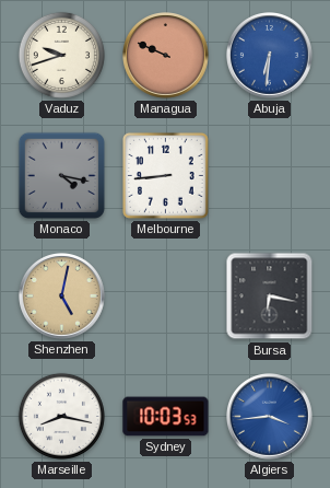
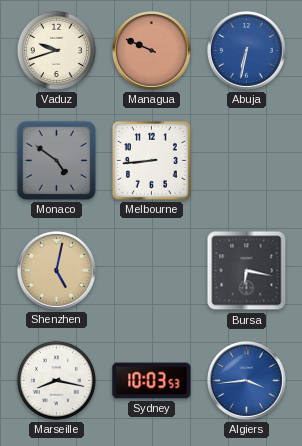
Abuja: 6:31 -> 6:32 (247, 51)
Monaco: 4:17 -> 4:51 (56, 160)
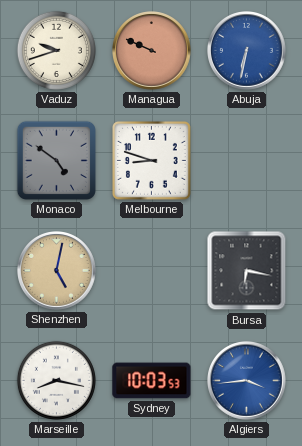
Melbourne: 8:44 -> 8:48 (151, 160)
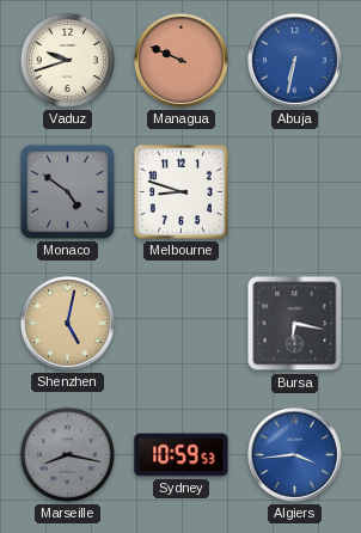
Marseille dial: white -> grey (67, 454)
Sydney: 10:03 -> 10:59 (182, 455)
